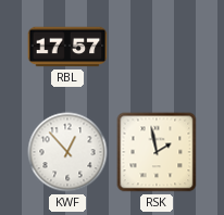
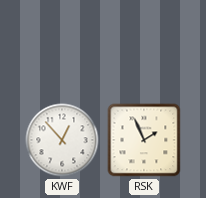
RBL: 17:57 -> none (67, 47)
RSK: 1:58 -> 1:56 (144, 140)
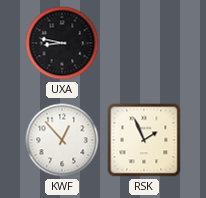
UXA: none -> 8:47 (62, 43)
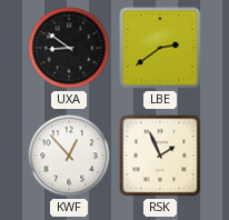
UXA: 8:47 -> 8:51 (69, 48)
LBE: none -> 2:39 (160, 48)
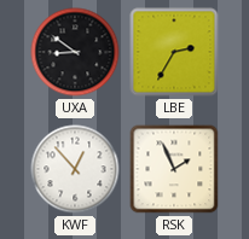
LBE: 2:39 -> 2:35 (174, 52)
